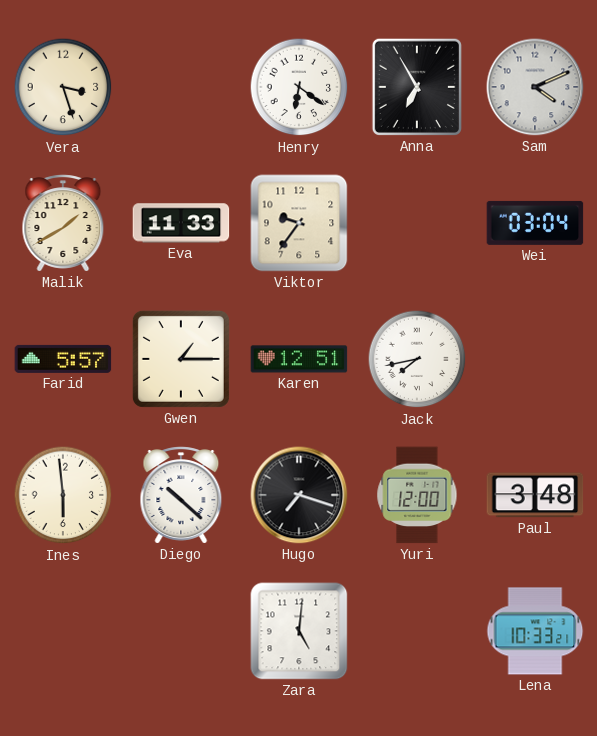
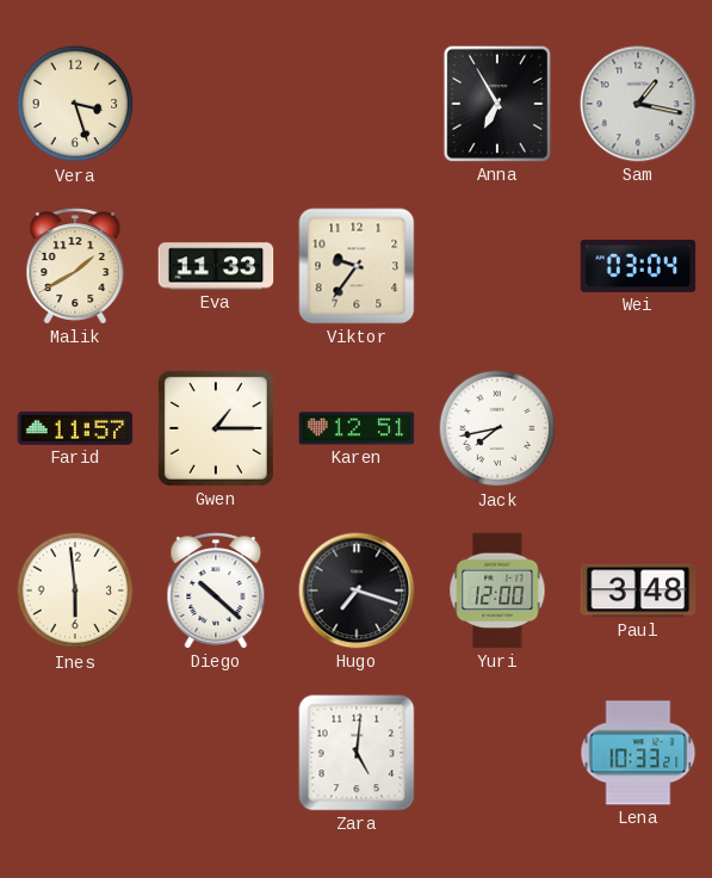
Henry: 6:21 -> none (299, 87)
Sam: 4:11 -> 1:17 (638, 104)
Farid: 5:57 -> 11:57 (75, 428)
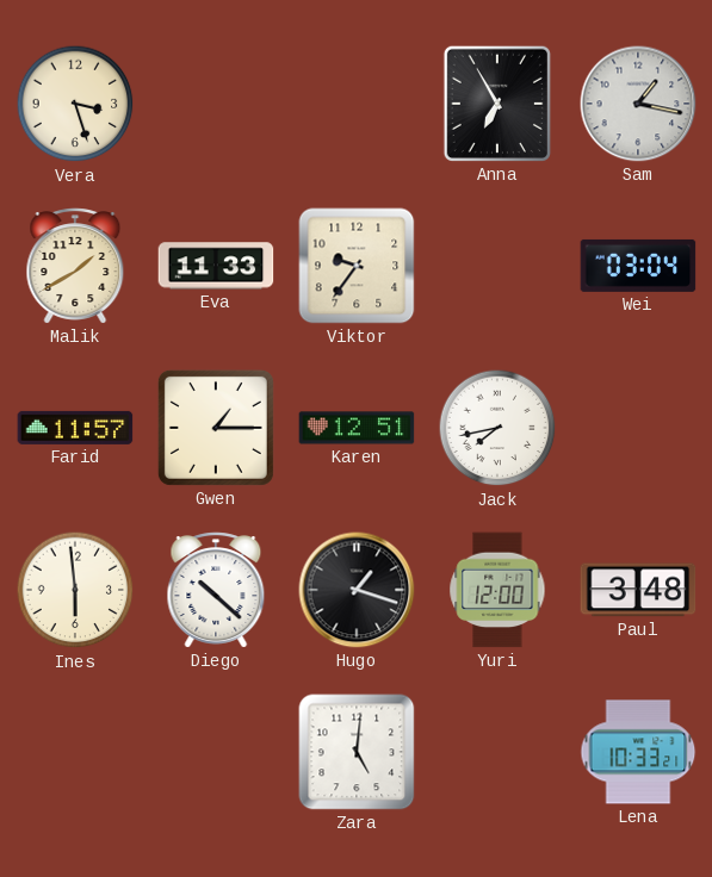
Hugo: 7:18 -> 1:18 (357, 590)
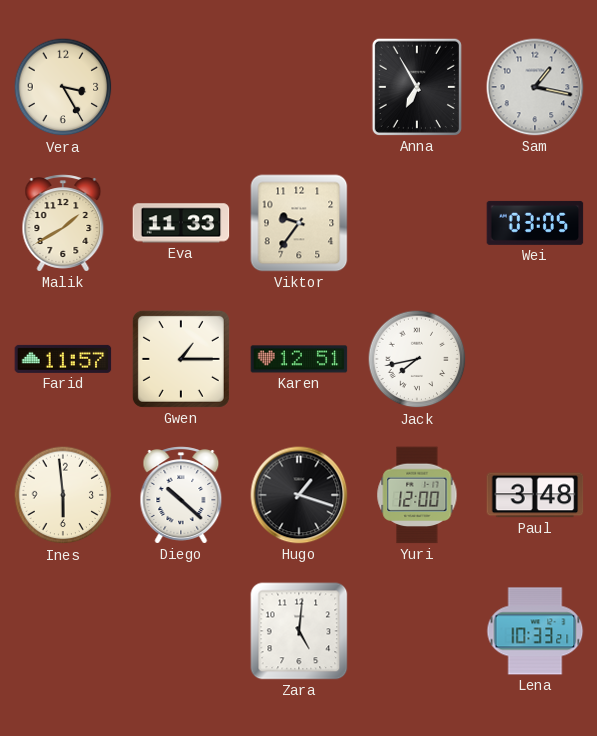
Vera: 3:27 -> 3:25 (63, 87)
Wei: 03:04 -> 03:05 (535, 223)
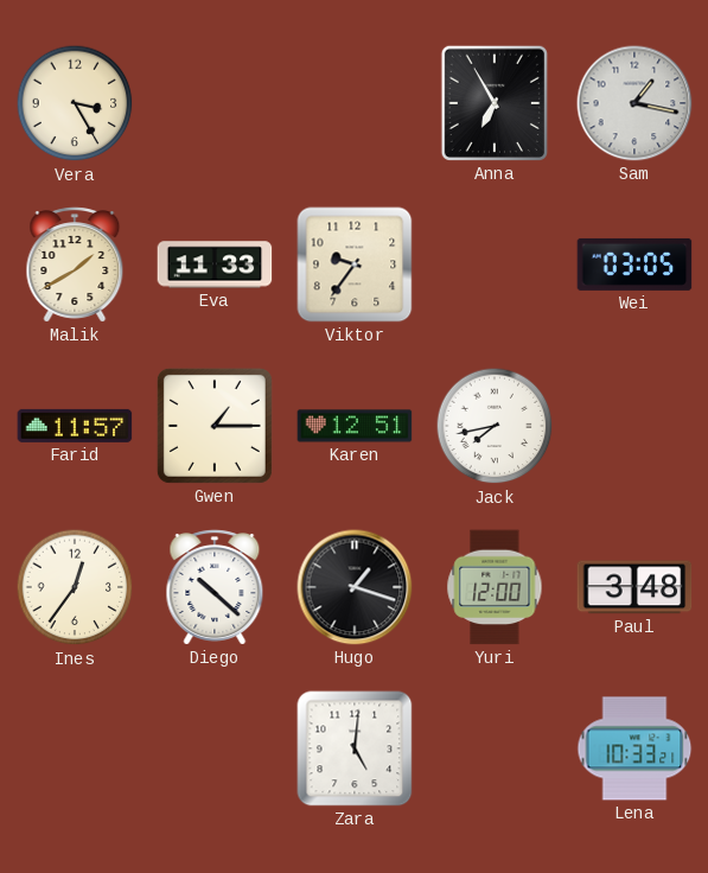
Ines: 5:59 -> 12:36 (75, 587)
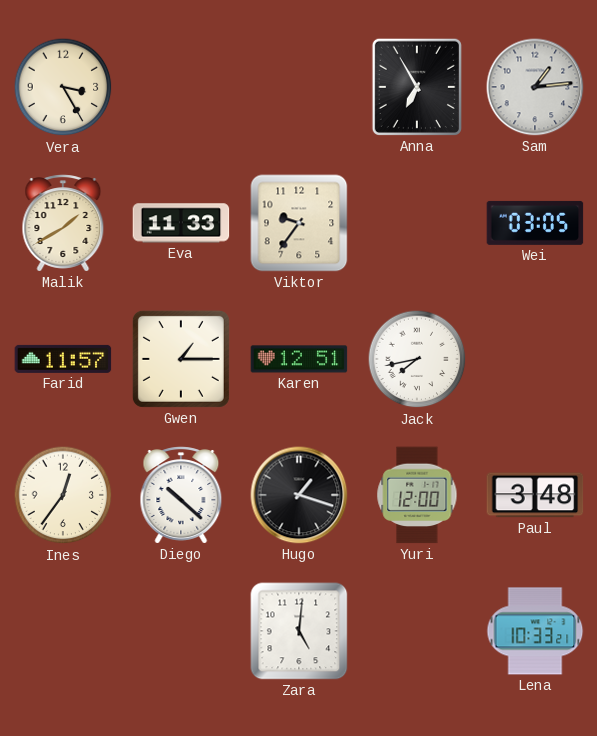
Sam: 1:17 -> 1:14 (535, 87)
